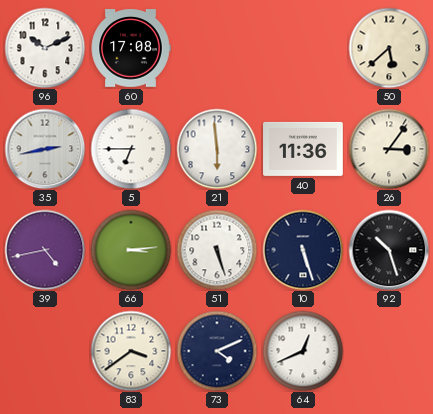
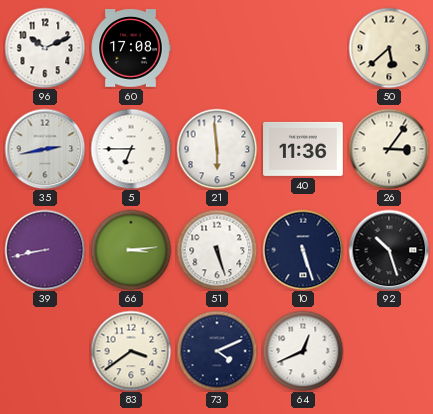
39: 4:43 -> 8:43 (45, 250)
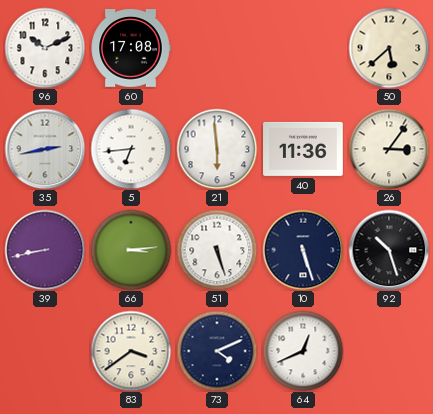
5: 6:45 -> 6:44 (131, 149)
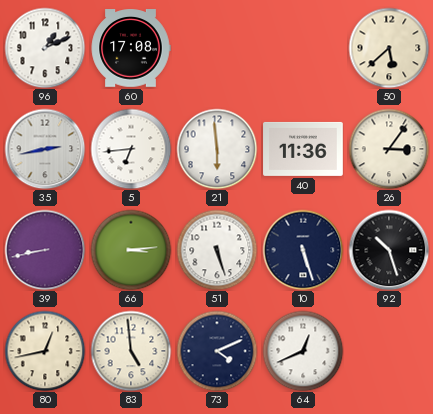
96: 10:11 -> 1:11 (45, 48)
80: none -> 12:43 (45, 351)
83: 3:39 -> 4:59 (131, 351)
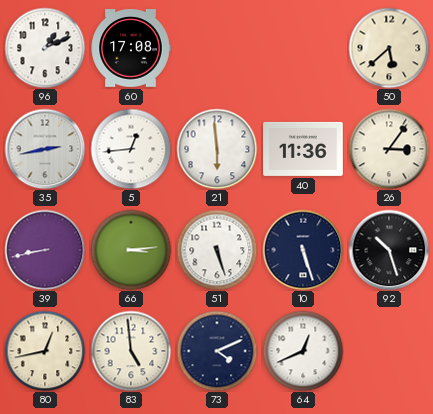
5: 6:44 -> 12:44 (131, 149)
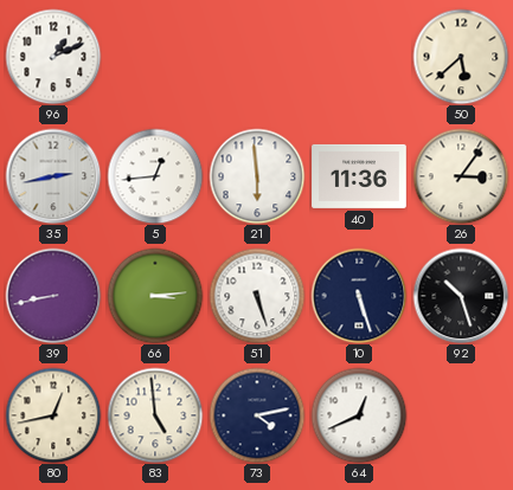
60: 17:08 -> none (131, 48)
73: 4:11 -> 4:13 (257, 415)
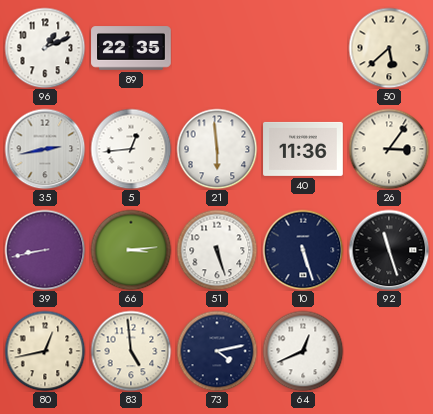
89: none -> 22:35 (131, 48)
92: 10:27 -> 11:27 (389, 250)
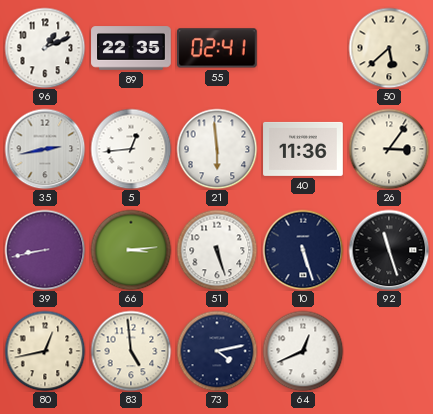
55: none -> 02:41 (218, 48)
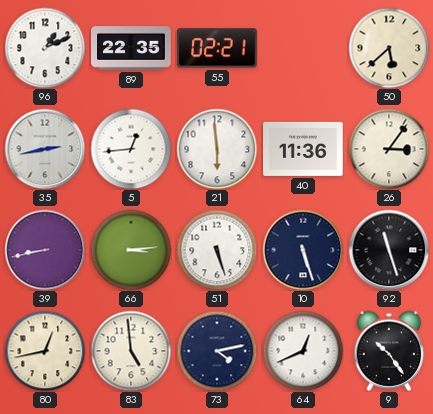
55: 02:41 -> 02:21 (218, 48)
9: none -> 10:24 (389, 351)
